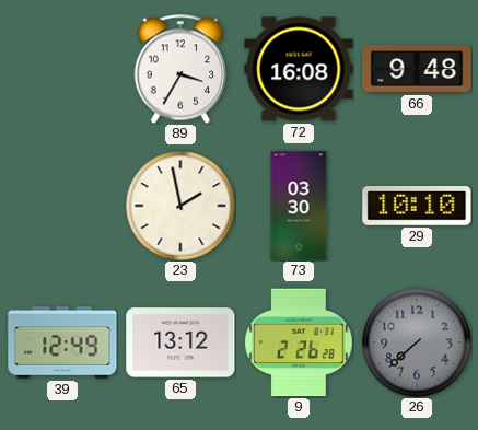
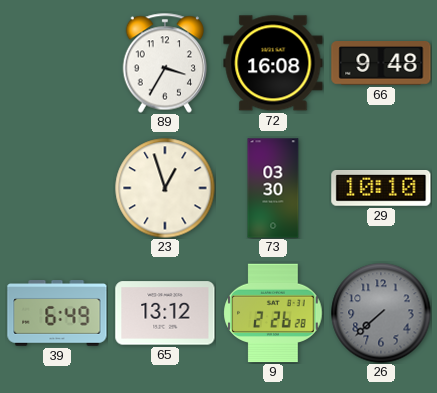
23: 1:58 -> 12:57 (165, 188)
39: 12:49 -> 6:49 (57, 313)
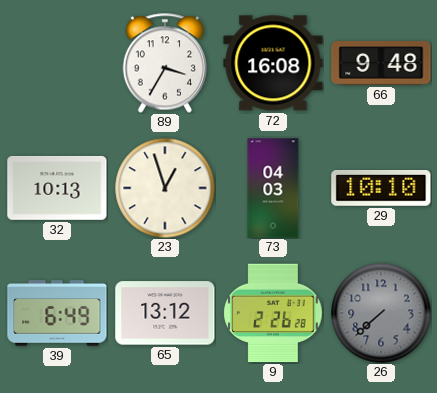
32: none -> 10:13 (57, 188)
73: 03:30 -> 04:03 (273, 188)
